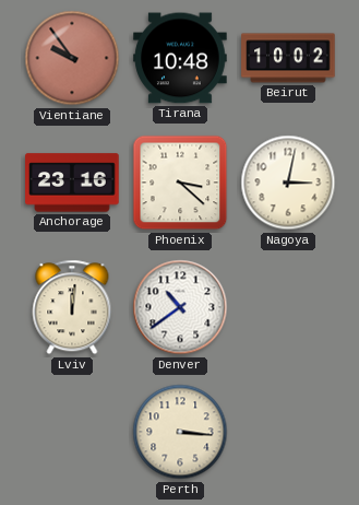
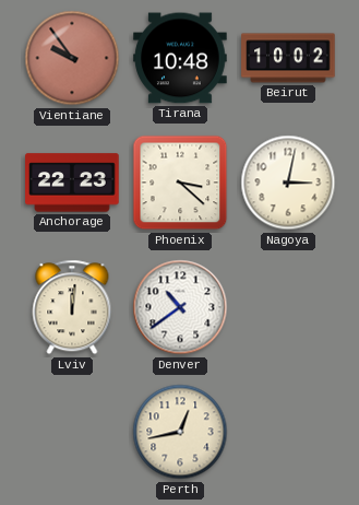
Anchorage: 23:16 -> 22:23 (72, 183)
Perth: 3:16 -> 12:43 (180, 432)
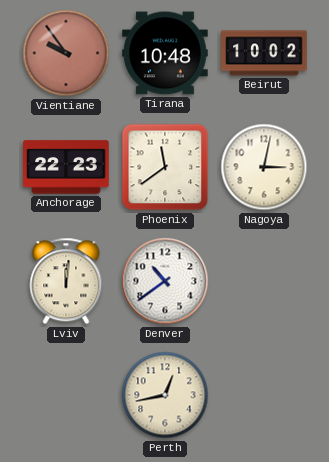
Phoenix: 3:22 -> 11:39 (165, 167)
